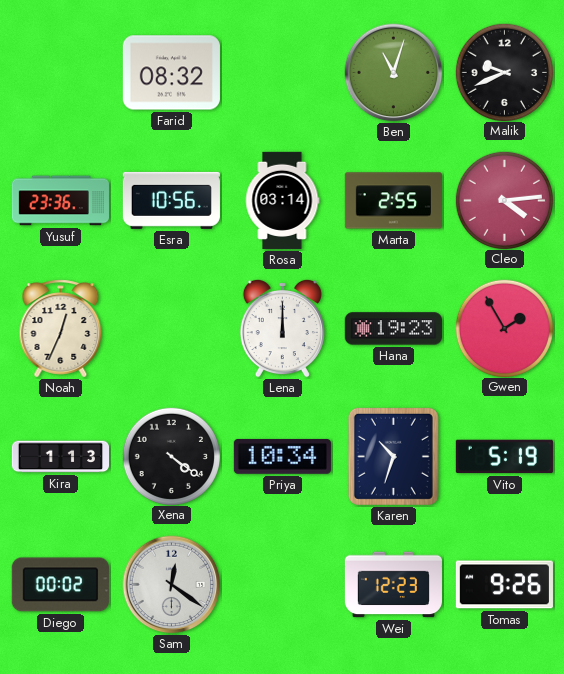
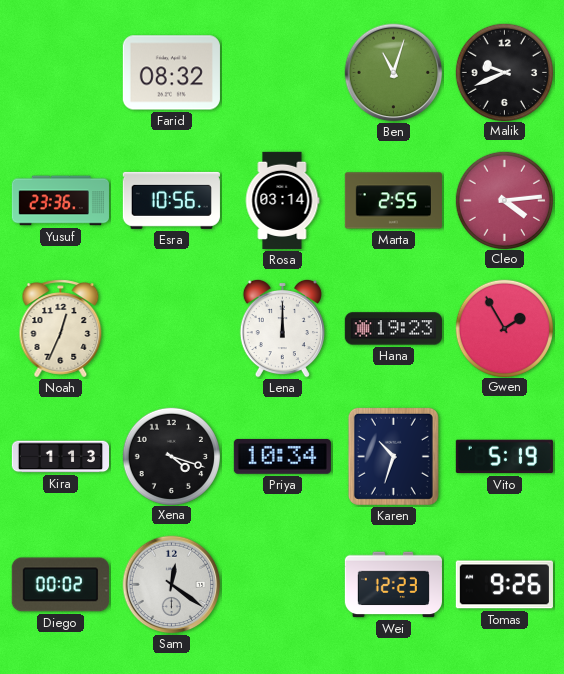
Xena: 4:21 -> 4:18 (171, 456)
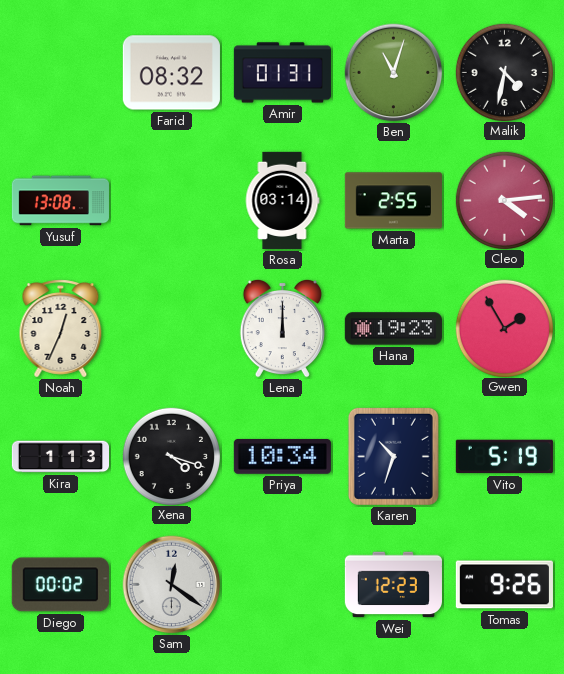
Amir: none -> 01:31 (282, 73)
Malik: 9:41 -> 4:32 (504, 72)
Yusuf: 23:36 -> 13:08 (60, 201)
Esra: 10:56 -> none (171, 200)
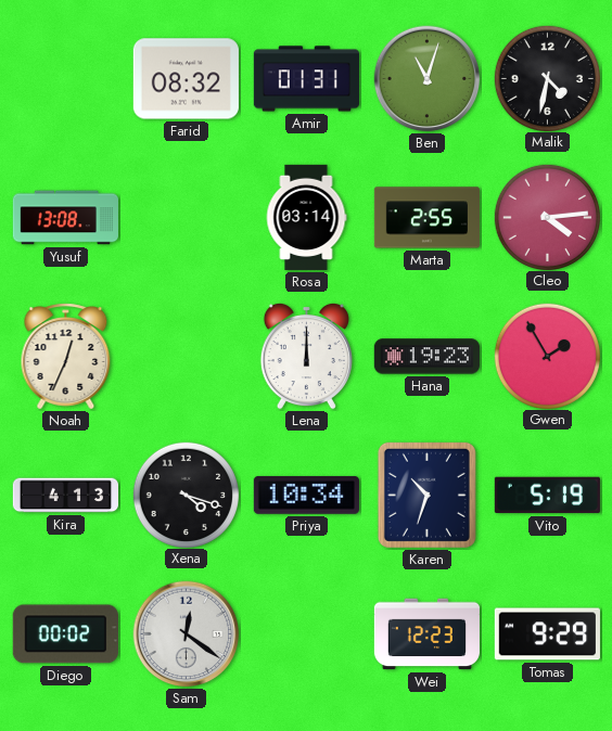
Kira: 1:13 -> 4:13 (65, 496)
Tomas: 9:26 -> 9:29 (547, 634)
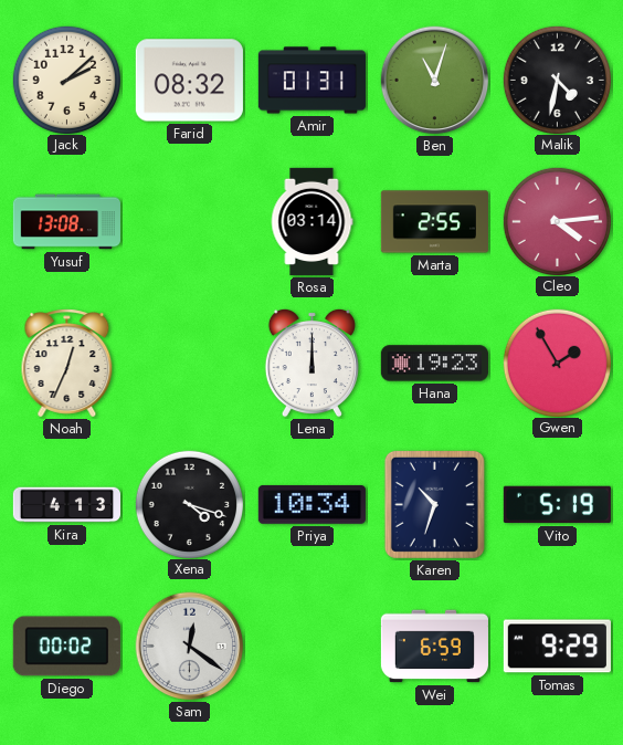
Jack: none -> 2:08 (66, 80)
Wei: 12:23 -> 6:59 (434, 647)
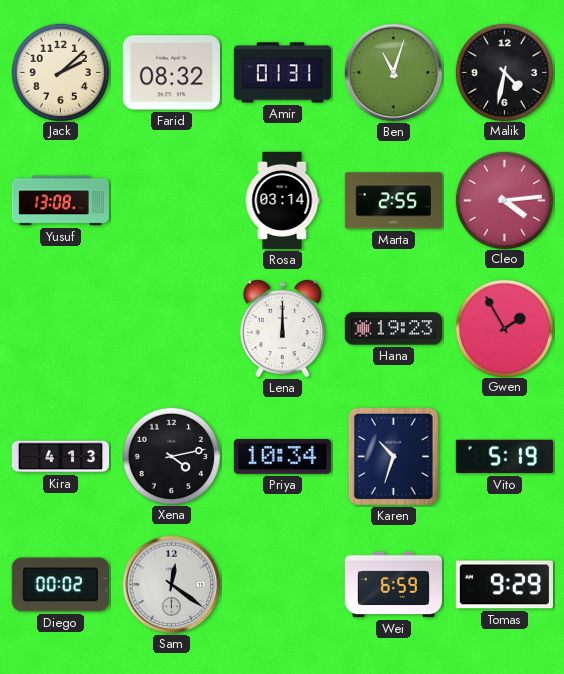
Noah: 12:34 -> none (67, 364)
Xena: 4:18 -> 4:13 (171, 456)
